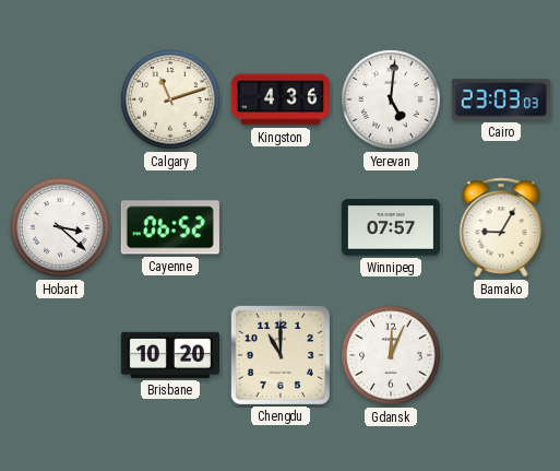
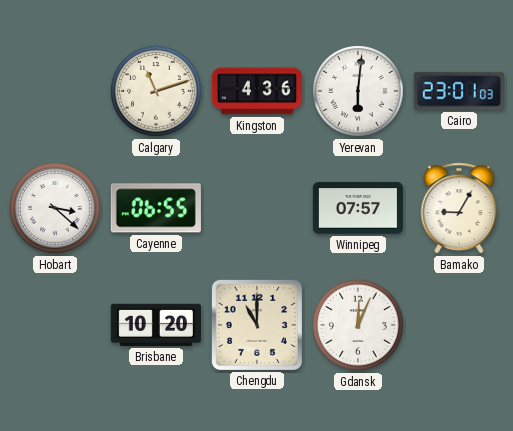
Yerevan: 5:01 -> 6:01 (358, 91)
Cairo: 23:03 -> 23:01 (459, 91)
Cayenne: 06:52 -> 06:55 (156, 208)
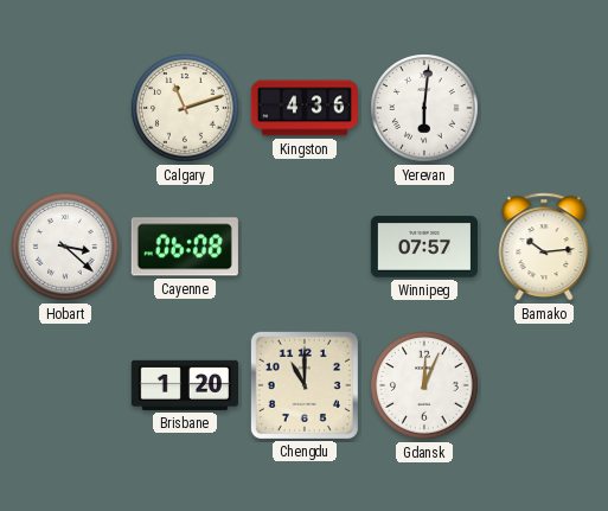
Cairo: 23:01 -> none (459, 91)
Cayenne: 06:55 -> 06:08 (185, 247)
Bamako: 9:05 -> 10:14 (544, 247)
Brisbane: 10:20 -> 1:20 (185, 385)
